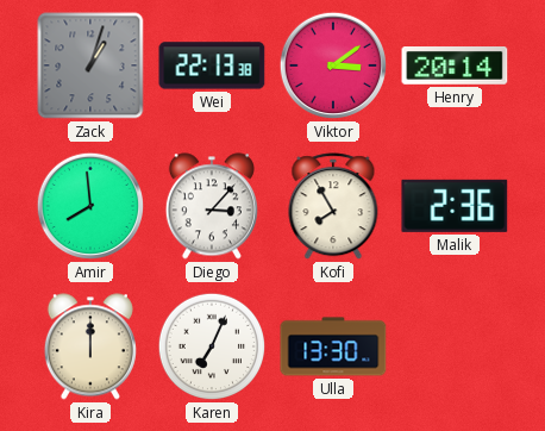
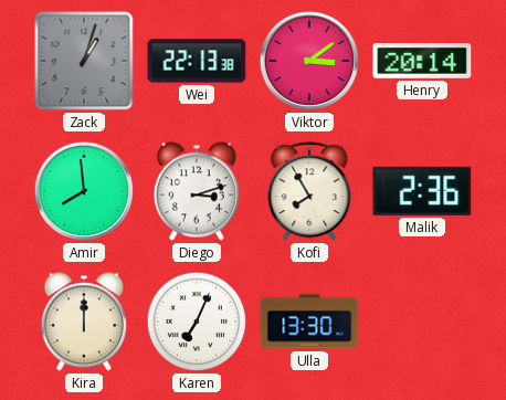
Diego: 3:07 -> 3:12 (197, 191)
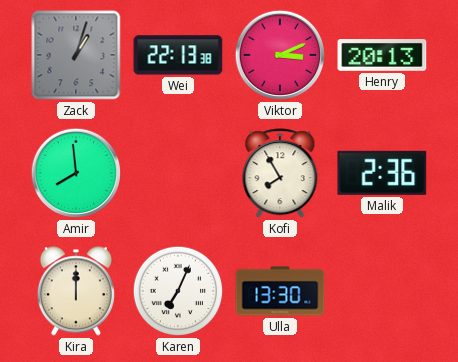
Viktor: 3:09 -> 3:11 (280, 55)
Henry: 20:14 -> 20:13 (382, 56)
Diego: 3:12 -> none (197, 191)
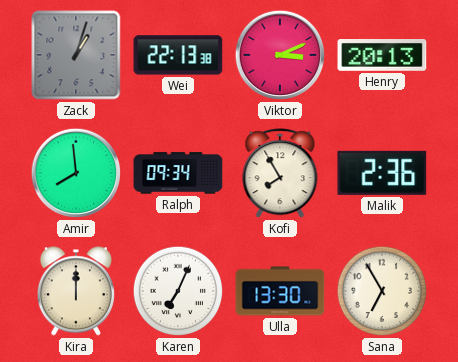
Ralph: none -> 09:34 (178, 173)
Sana: none -> 6:55 (382, 291)
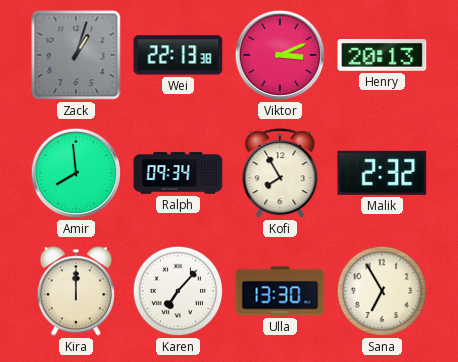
Malik: 2:36 -> 2:32 (382, 173)
Karen: 7:04 -> 7:07 (178, 291)
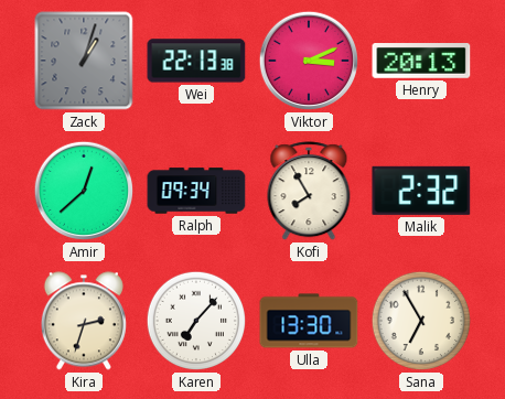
Amir: 7:59 -> 12:38 (84, 191)
Kira: 12:00 -> 2:33 (84, 321)
